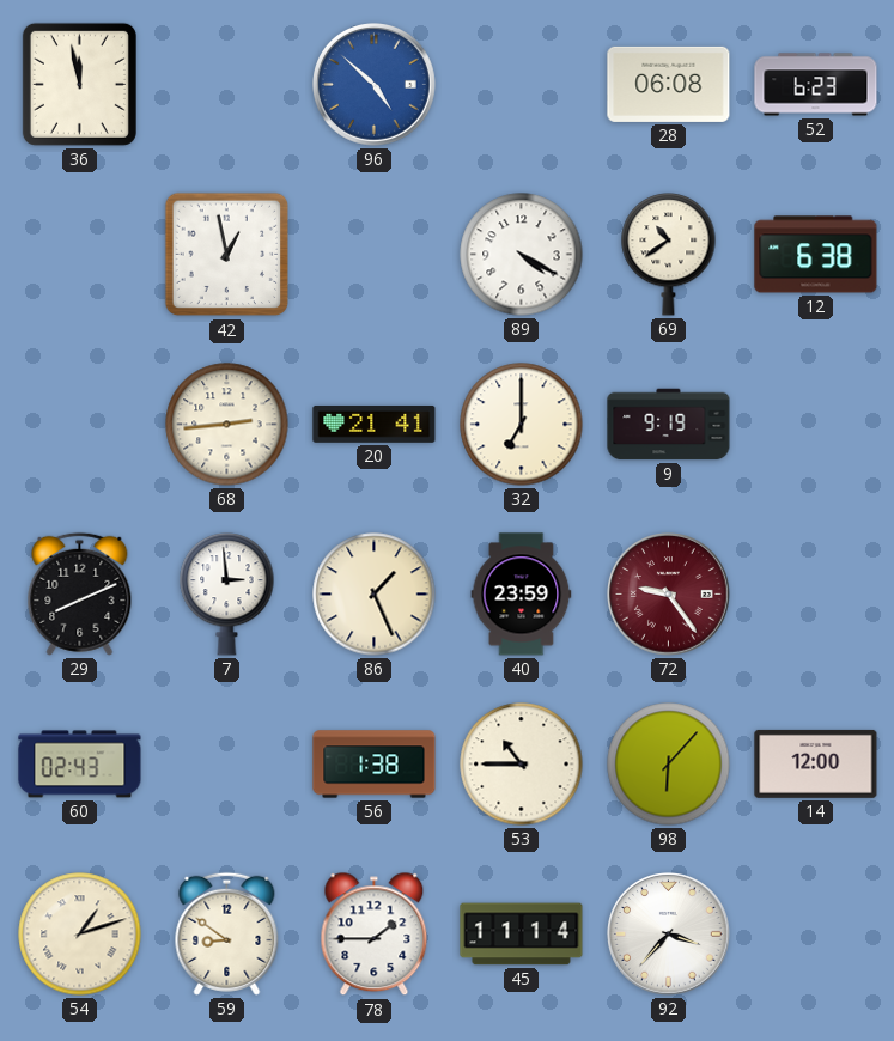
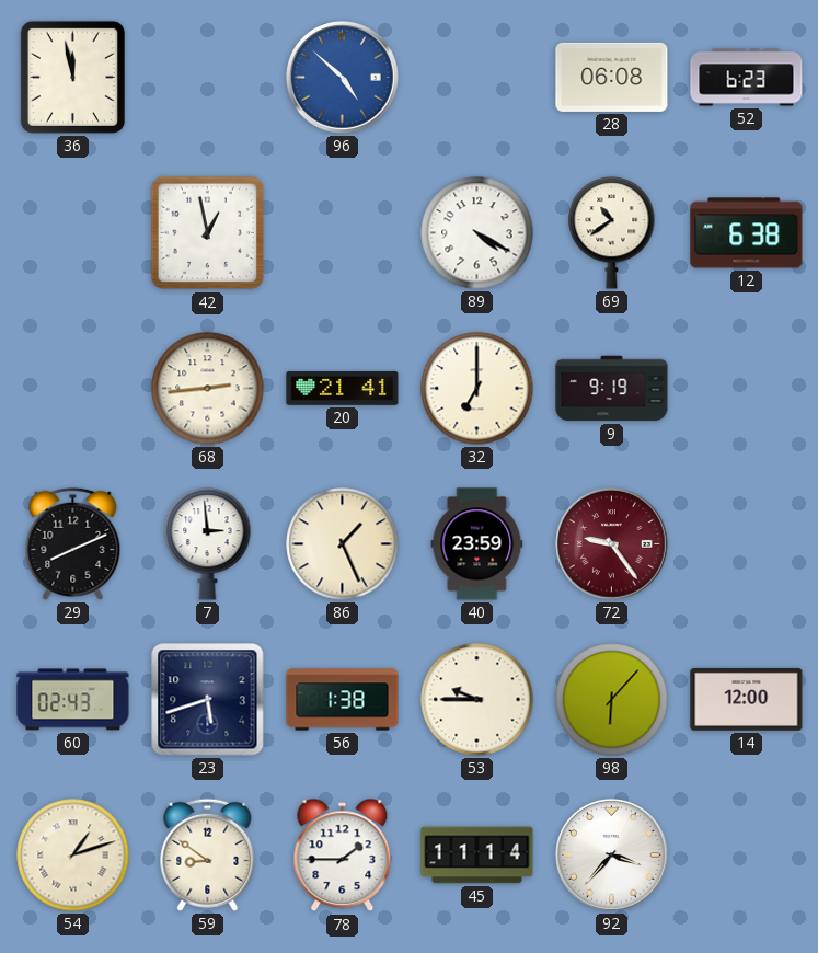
23: none -> 5:42 (208, 700)
53: 10:45 -> 9:45 (477, 700)
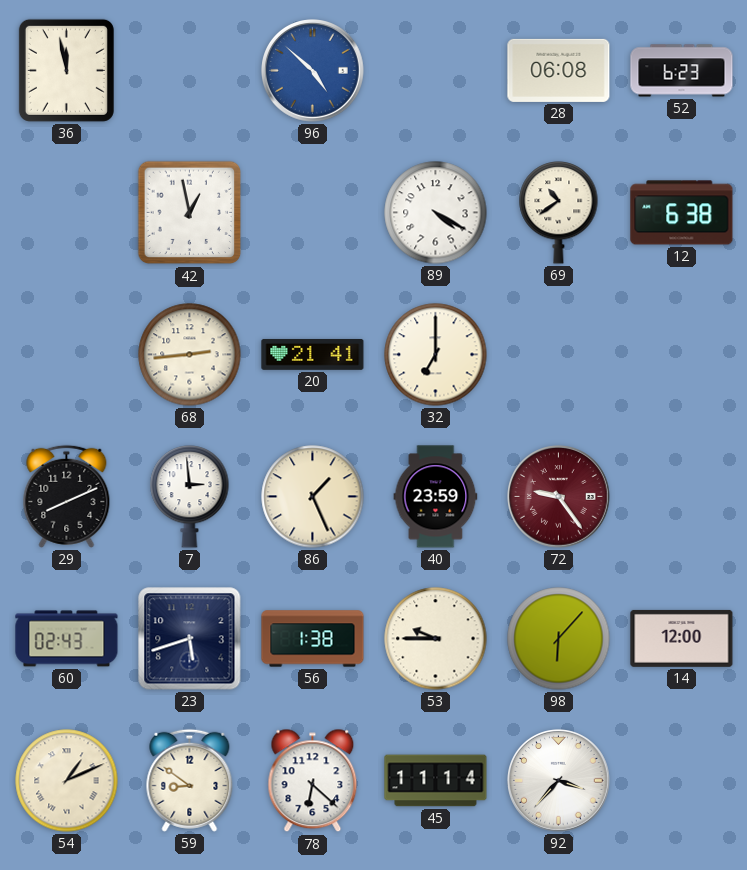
9: 9:19 -> none (612, 389)
54: 1:12 -> 1:11 (67, 781)
78: 1:45 -> 6:22 (313, 781)
